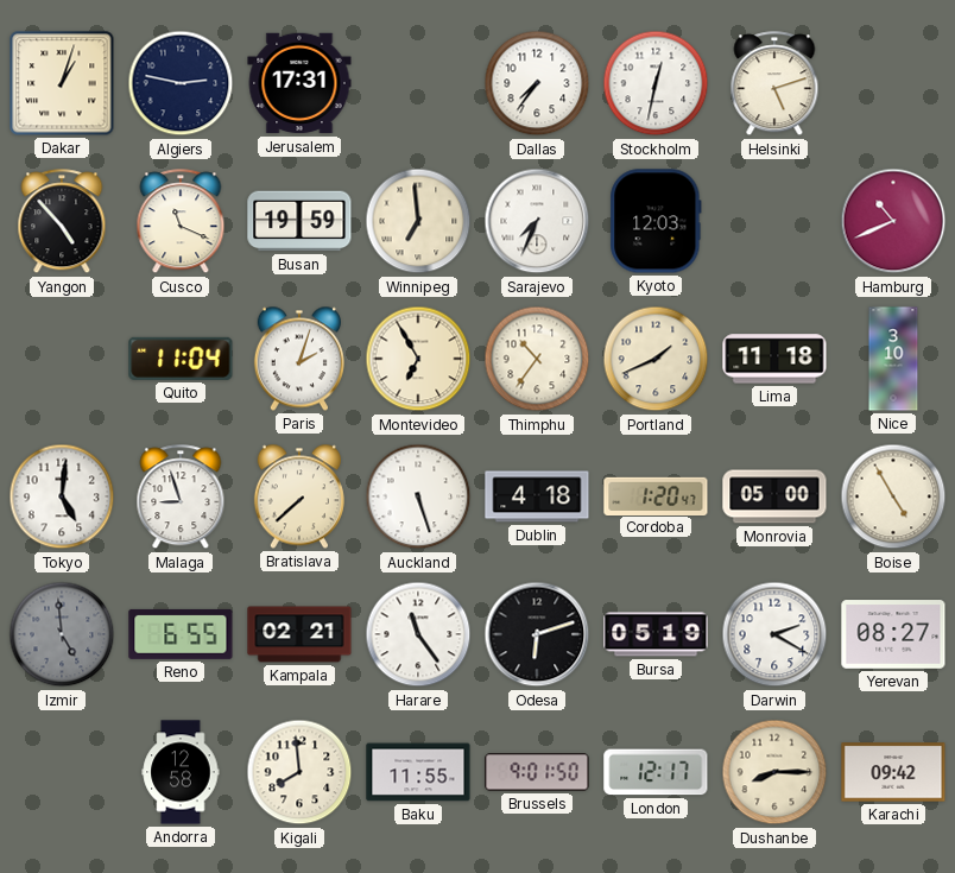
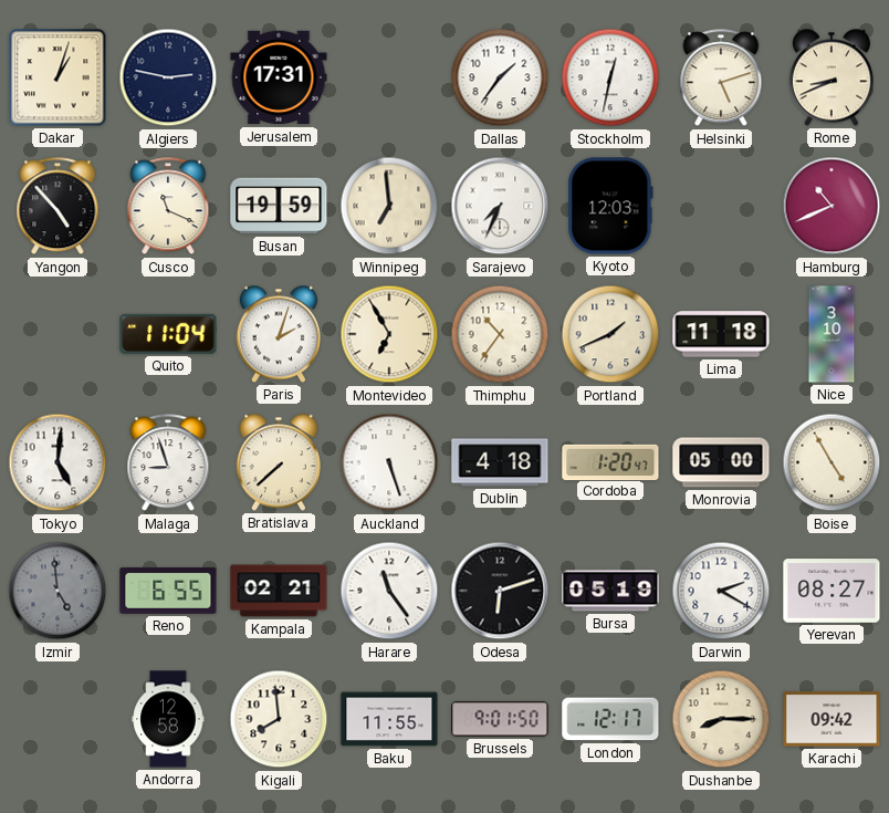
Dallas: 7:36 -> 1:36 (500, 77)
Rome: none -> 8:41 (832, 77)
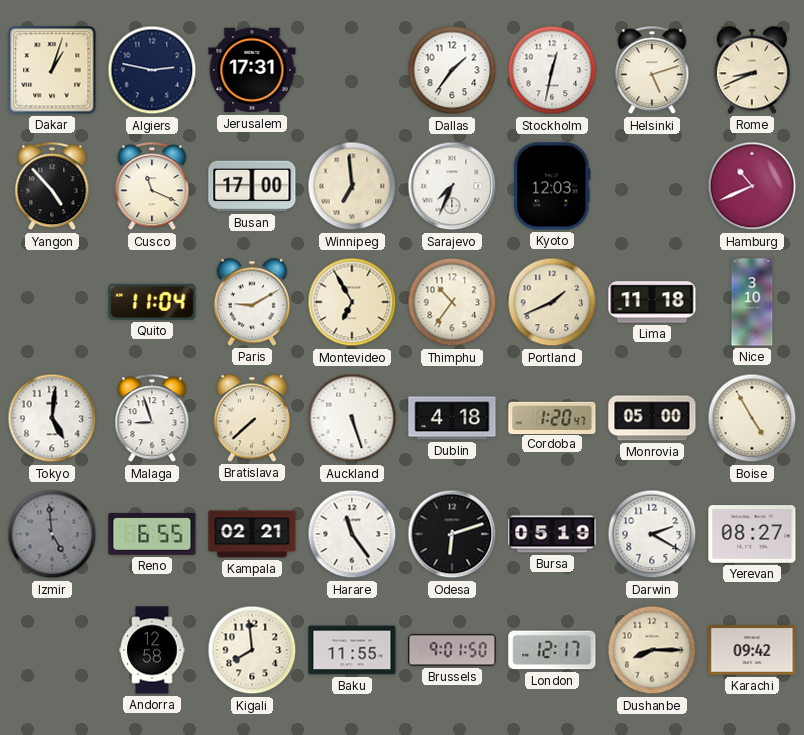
Busan: 19:59 -> 17:00 (252, 186)
Paris: 2:03 -> 9:10 (252, 302)
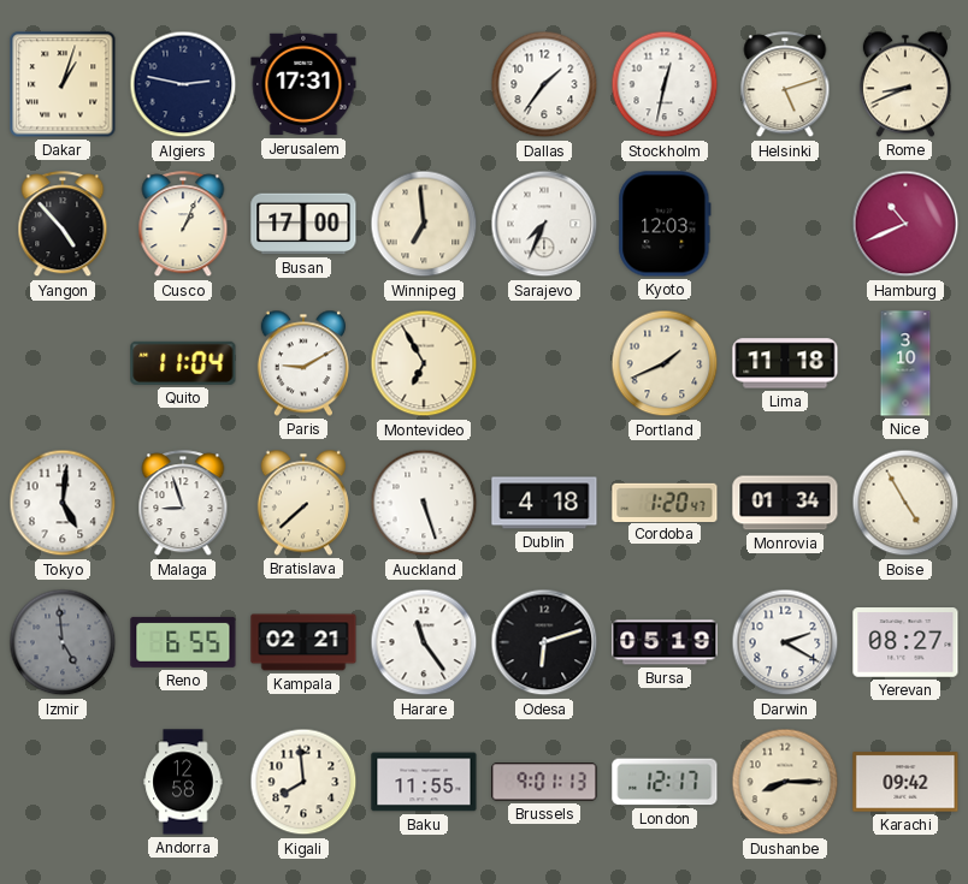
Cusco: 11:19 -> 1:04 (183, 225)
Thimphu: 10:36 -> none (452, 302)
Monrovia: 05:00 -> 01:34 (785, 503)
Brussels: 9:01:50 -> 9:01:13 (544, 782)
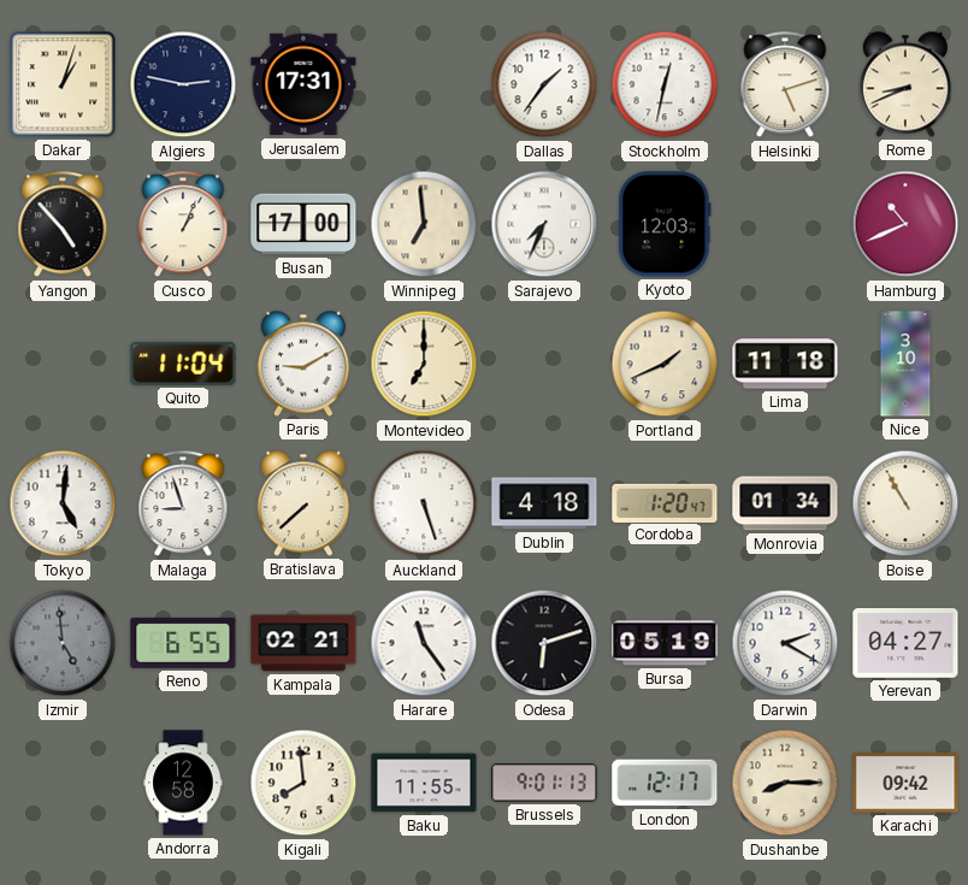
Montevideo: 6:55 -> 7:00 (424, 364)
Boise: 4:55 -> 10:55 (905, 503)
Yerevan: 08:27 -> 04:27 (905, 643)
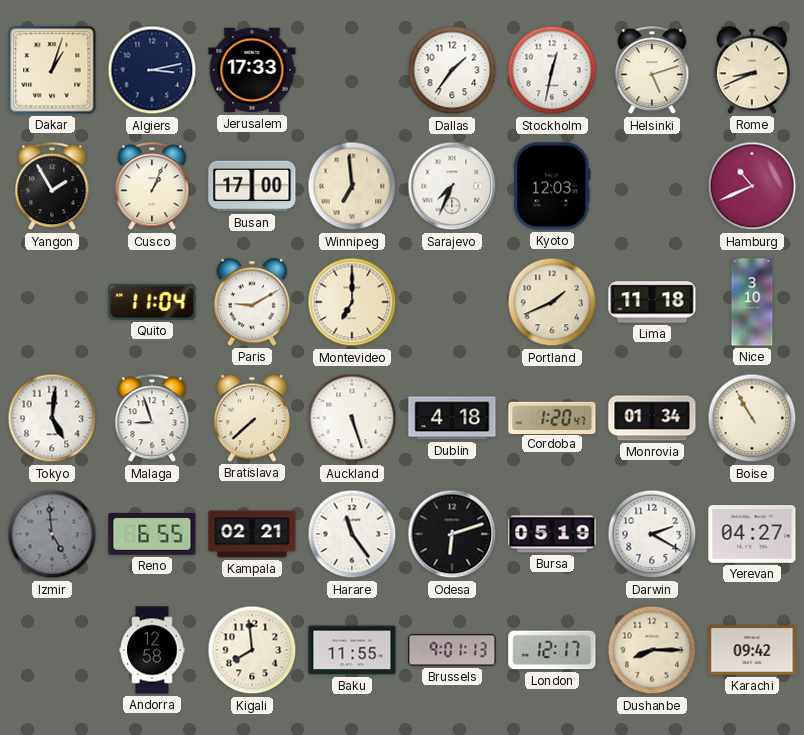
Algiers: 2:47 -> 3:13 (152, 70)
Jerusalem: 17:31 -> 17:33 (252, 70)
Yangon: 4:53 -> 1:55 (52, 187)
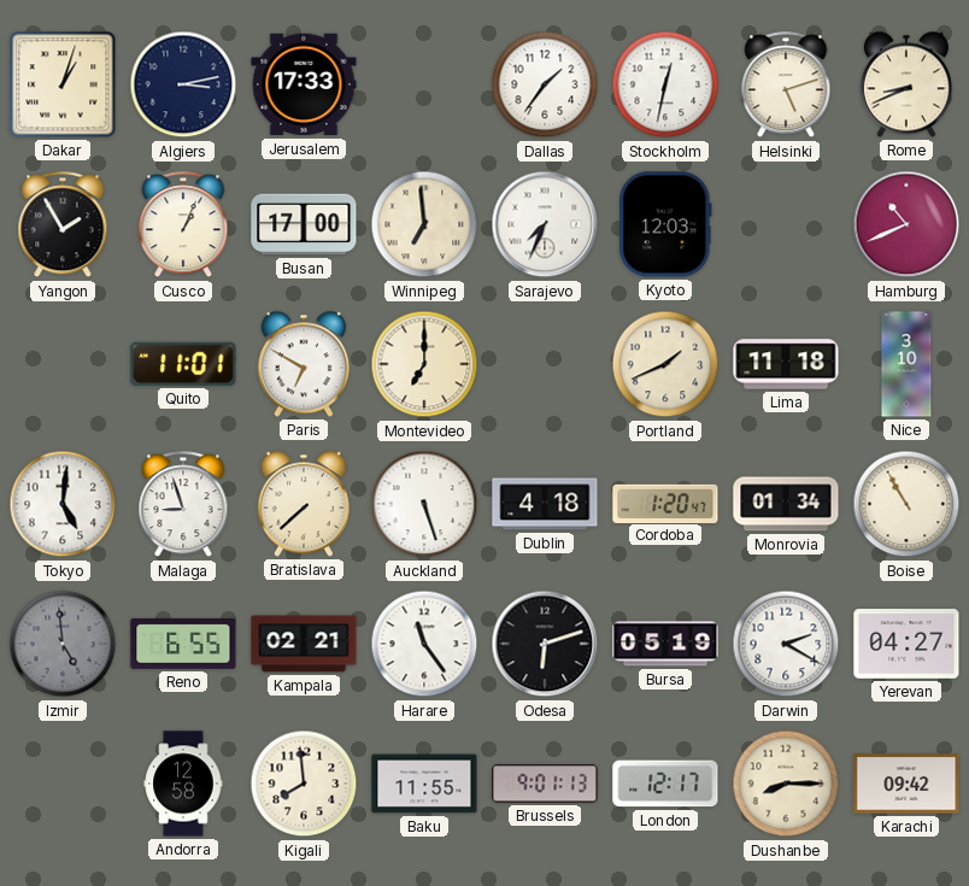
Quito: 11:04 -> 11:01 (183, 364)
Paris: 9:10 -> 6:50 (304, 364)
